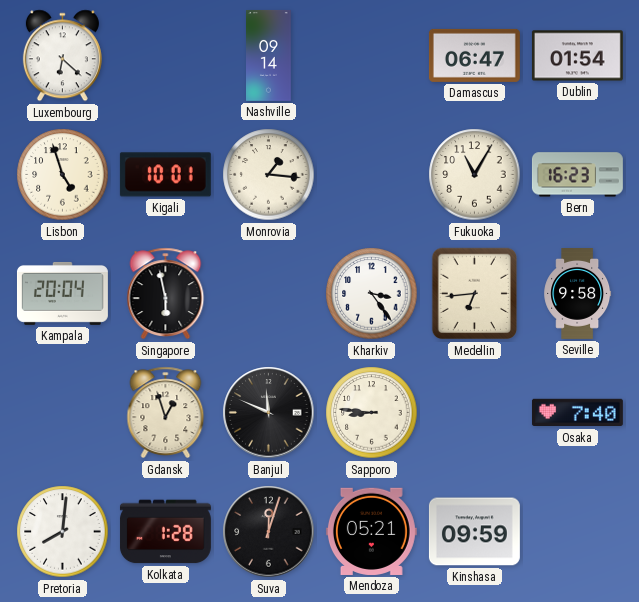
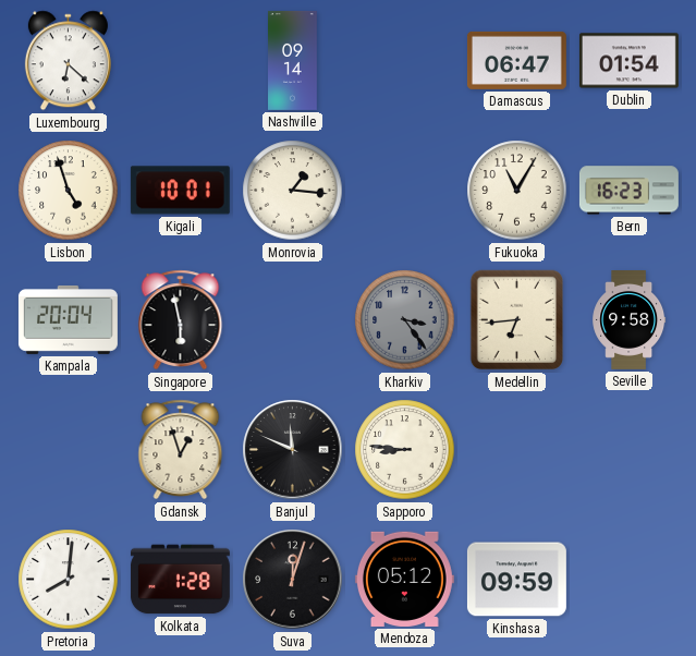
Kharkiv dial: white -> grey (405, 320)
Osaka: 7:40 -> none (577, 413)
Mendoza: 05:21 -> 05:12 (404, 579)
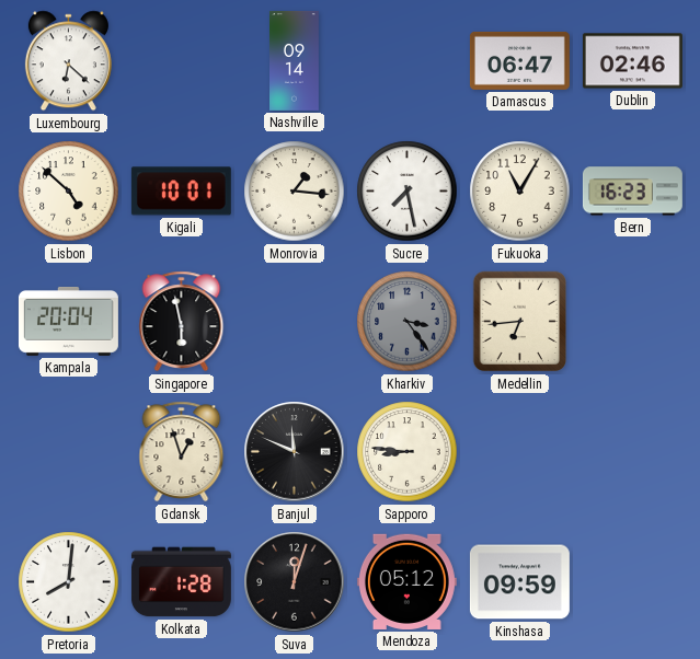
Dublin: 01:54 -> 02:46 (632, 61)
Lisbon: 4:57 -> 4:52 (69, 192)
Sucre: none -> 7:28 (408, 192)
Seville: 9:58 -> none (630, 320)
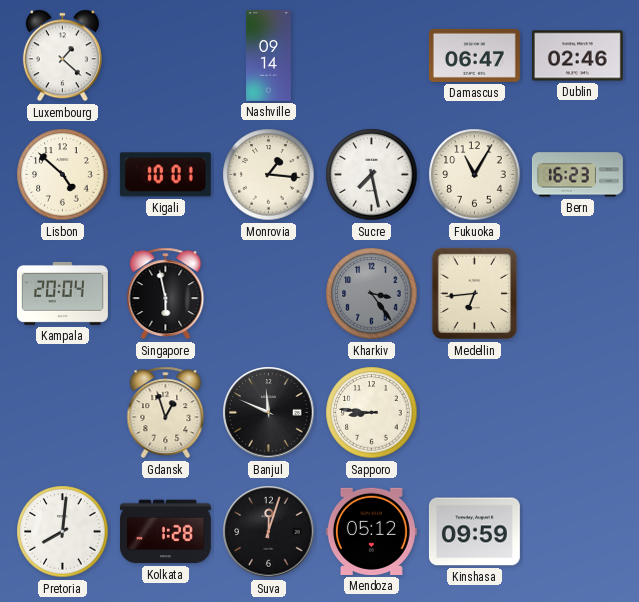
Luxembourg: 6:22 -> 1:22 (62, 56)
